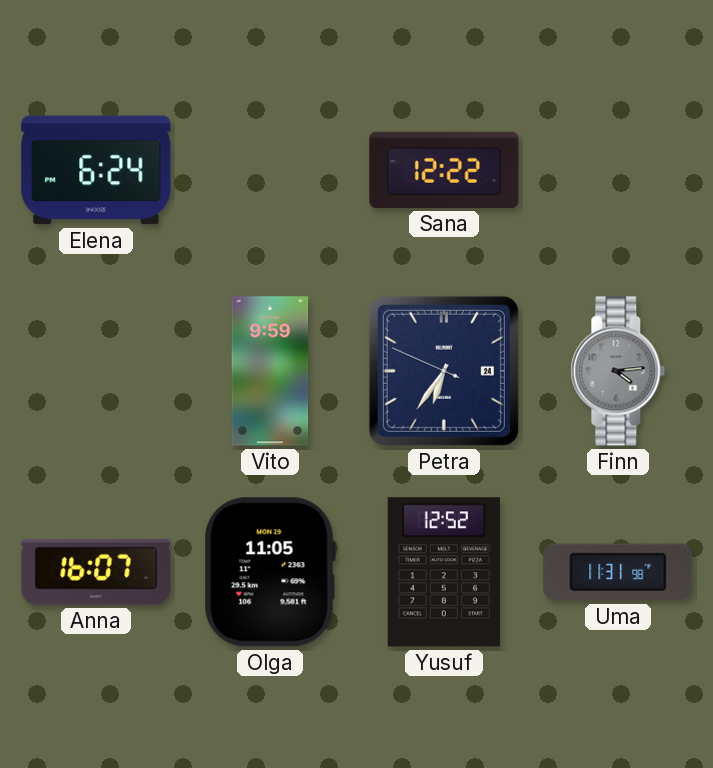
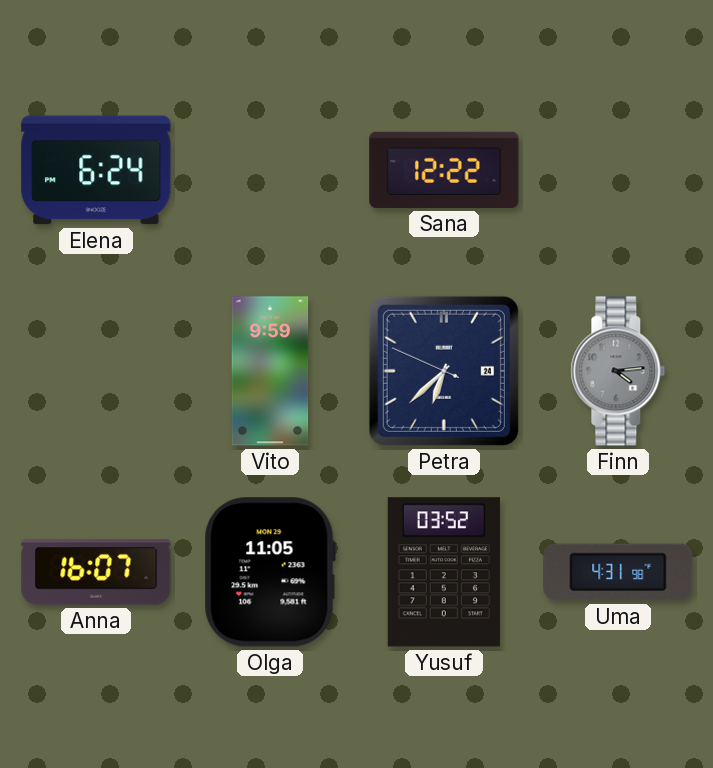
Petra: 6:35 -> 6:37 (444, 371)
Yusuf: 12:52 -> 03:52 (444, 572)
Uma: 11:31 -> 4:31 (618, 572)
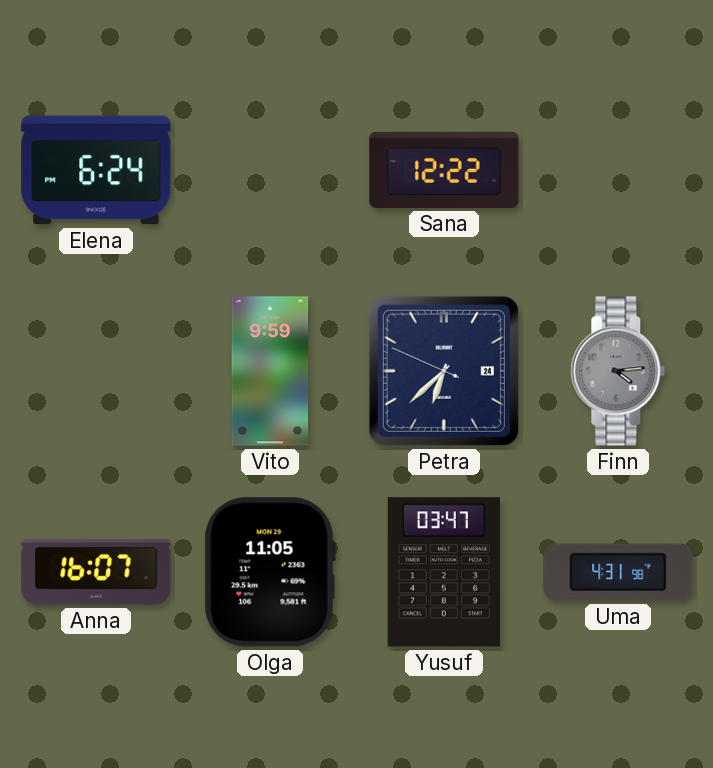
Yusuf: 03:52 -> 03:47 (444, 572)
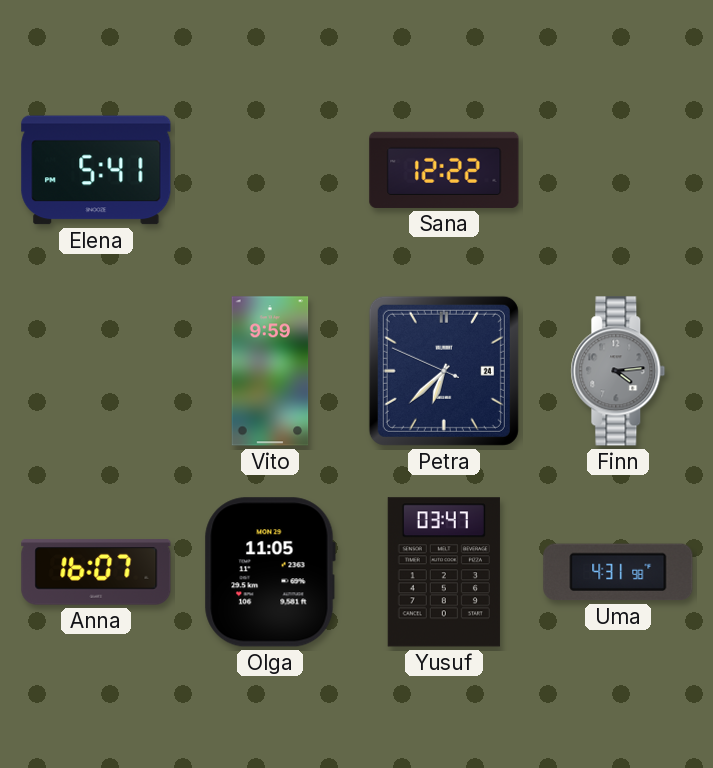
Elena: 6:24 -> 5:41 (96, 170)
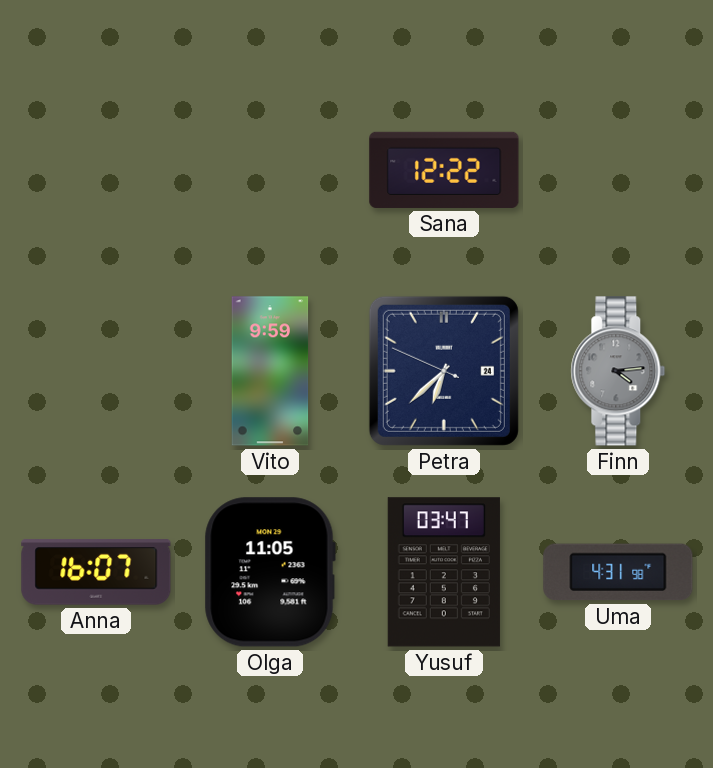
Elena: 5:41 -> none (96, 170)
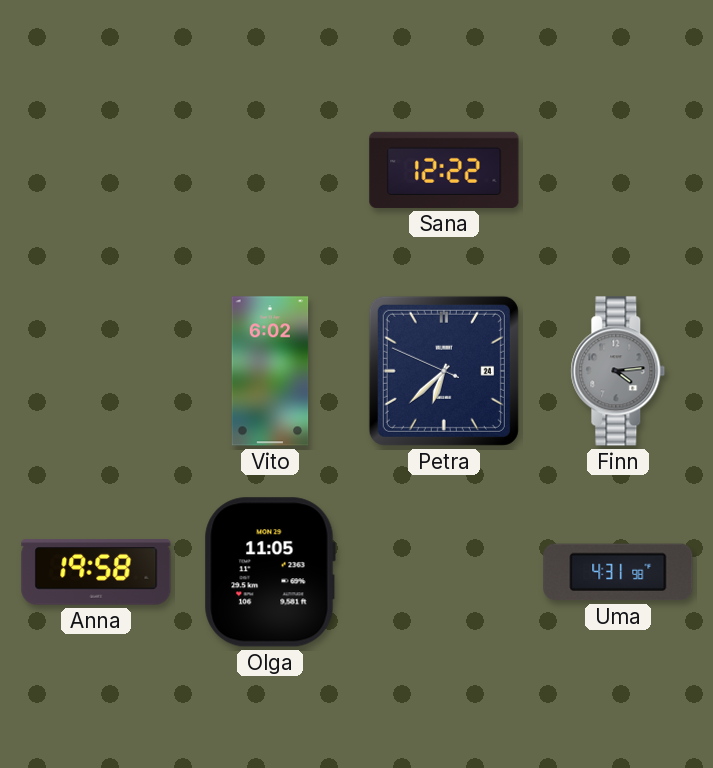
Vito: 9:59 -> 6:02 (270, 371)
Anna: 16:07 -> 19:58 (96, 572)
Yusuf: 03:47 -> none (444, 572)
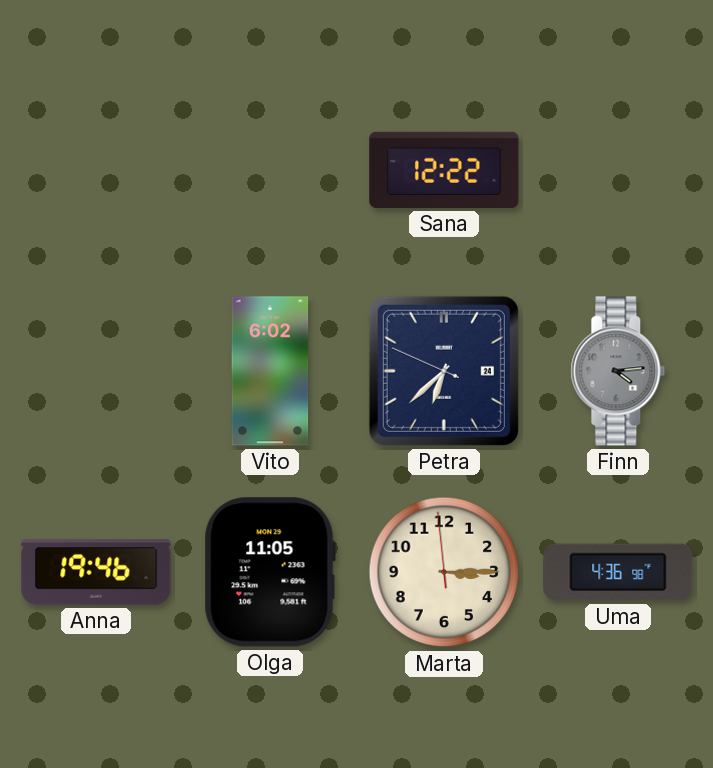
Anna: 19:58 -> 19:46 (96, 572)
Marta: none -> 3:14 (444, 572)
Uma: 4:31 -> 4:36 (618, 572)
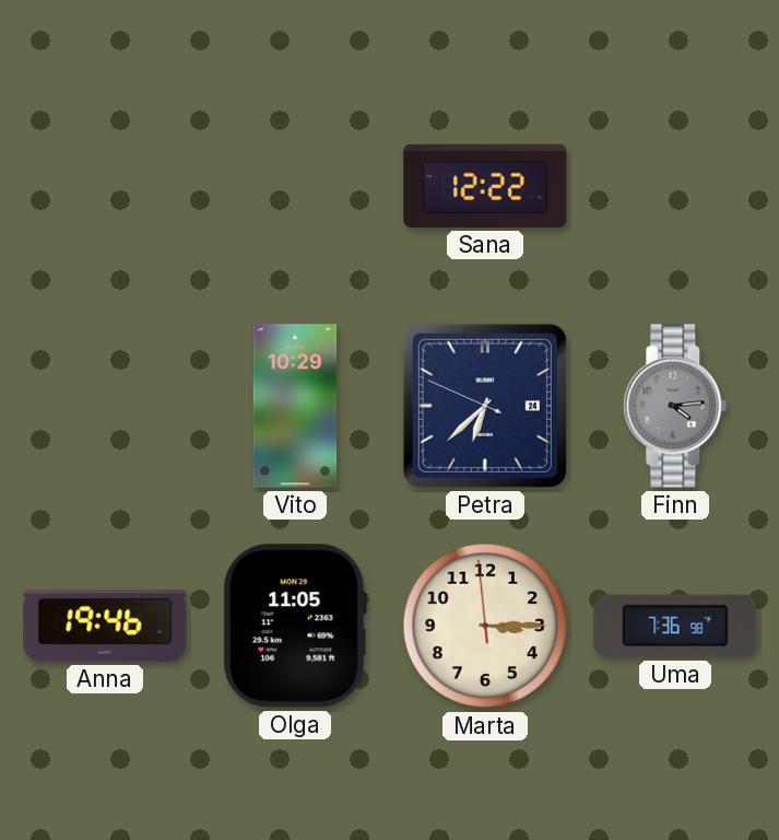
Vito: 6:02 -> 10:29 (295, 406)
Uma: 4:36 -> 7:36 (675, 626)
